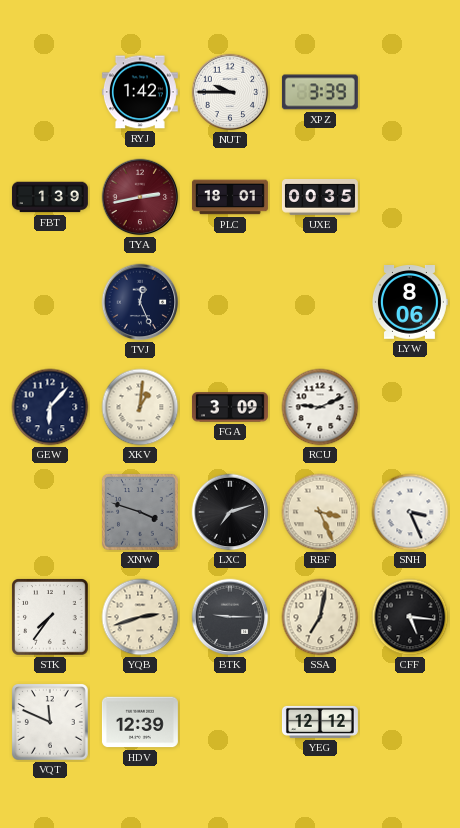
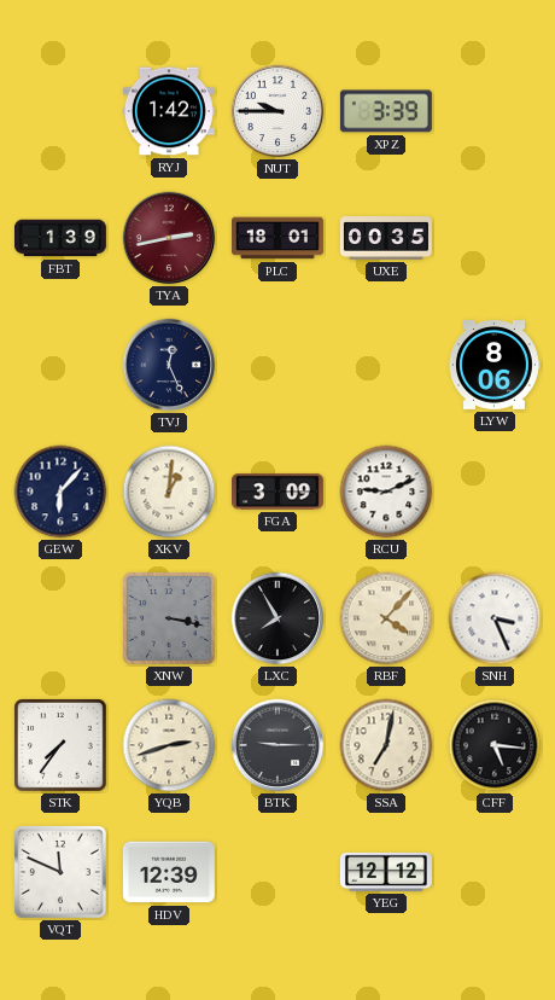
XNW: 3:48 -> 3:17 (170, 620)
LXC: 7:12 -> 7:55 (277, 618)
RBF: 3:26 -> 4:07 (386, 618)
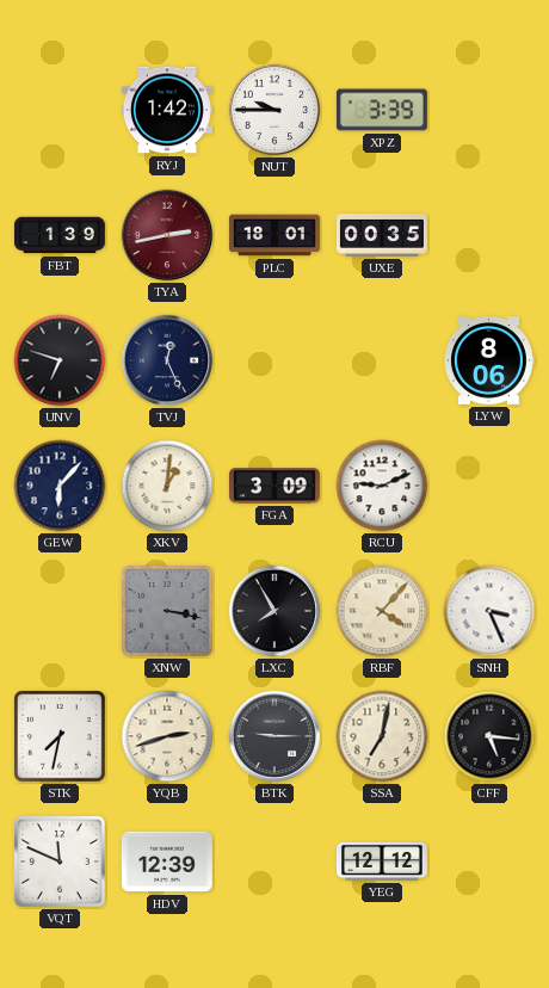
UNV: none -> 6:48 (60, 360)
STK: 7:36 -> 7:32 (61, 737)
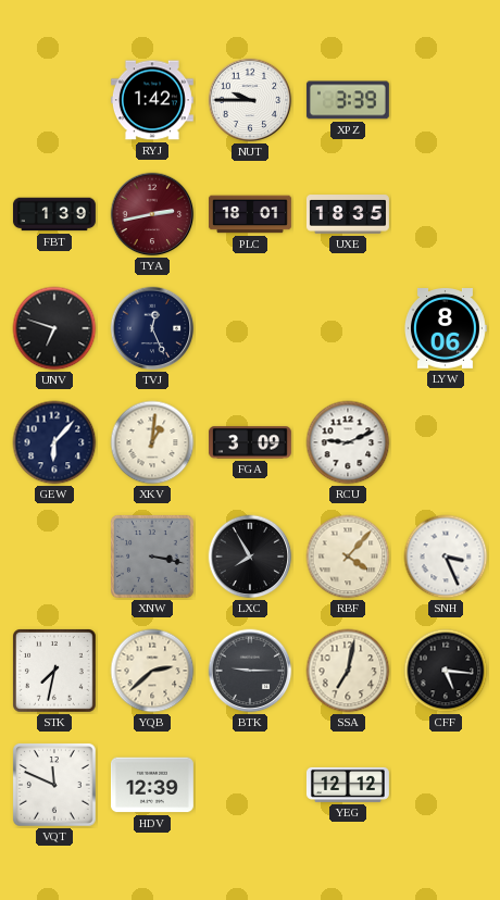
UXE: 00:35 -> 18:35 (348, 215)
YQB: 2:42 -> 2:38 (152, 671)
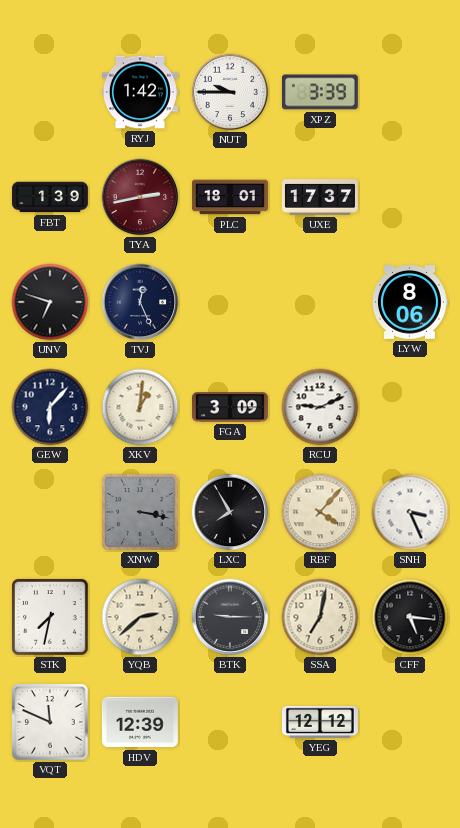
UXE: 18:35 -> 17:37 (320, 198)
